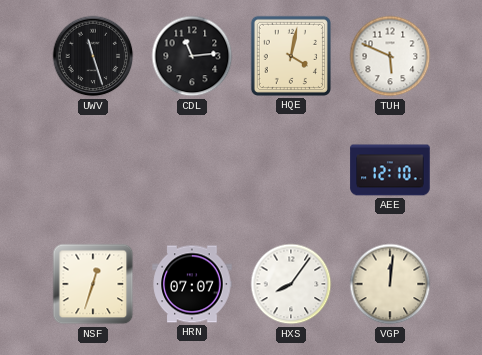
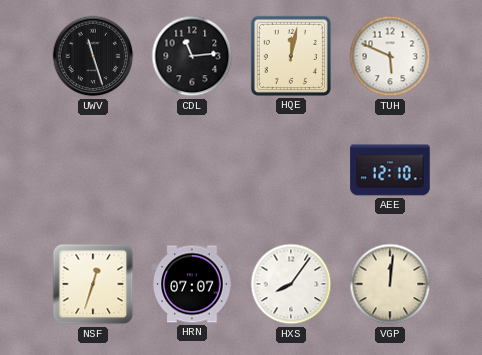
HQE: 4:02 -> 12:02 (291, 56)
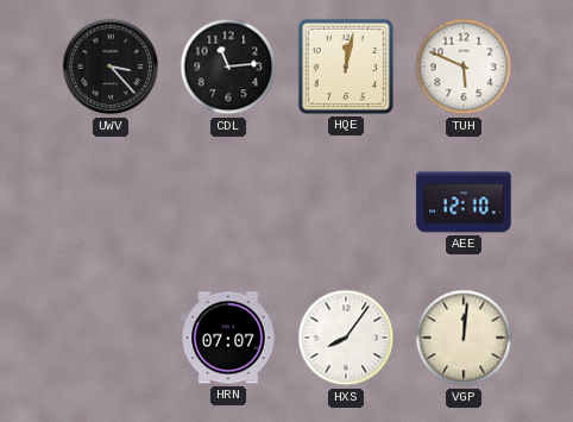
UWV: 11:27 -> 3:23 (111, 67)
NSF: 12:33 -> none (93, 284)
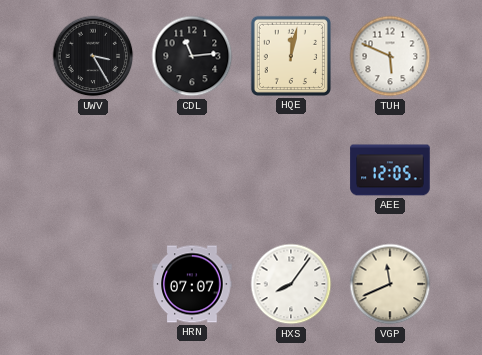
UWV: 3:23 -> 3:25 (93, 56)
AEE: 12:10 -> 12:05 (390, 170)
VGP: 12:01 -> 11:41 (390, 284)
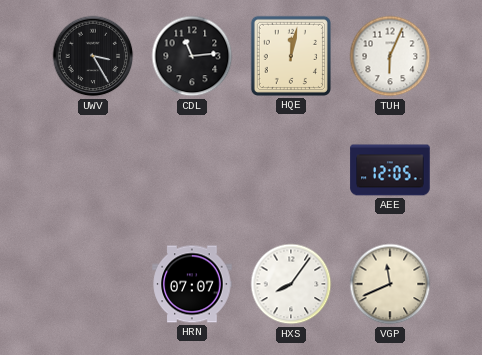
TUH: 5:49 -> 6:04 (390, 56)
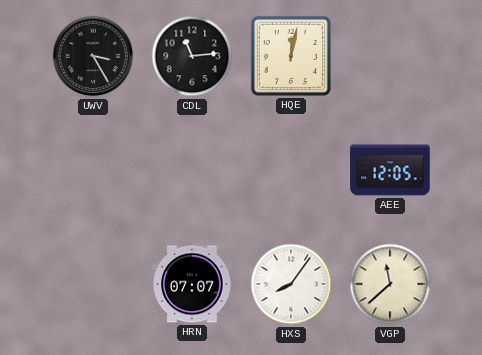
TUH: 6:04 -> none (390, 56)
VGP: 11:41 -> 11:38 (390, 284)
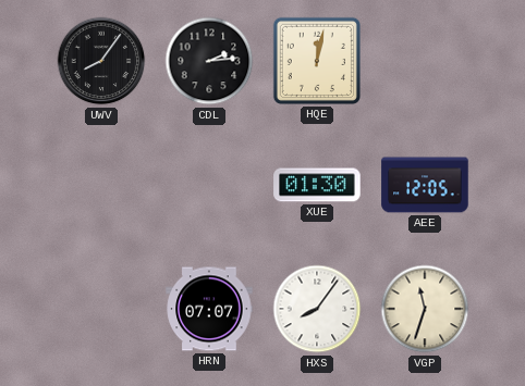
UWV: 3:25 -> 8:06 (101, 61)
CDL: 11:14 -> 2:14 (209, 61)
XUE: none -> 01:30 (317, 185)
VGP: 11:38 -> 11:33 (425, 309)
